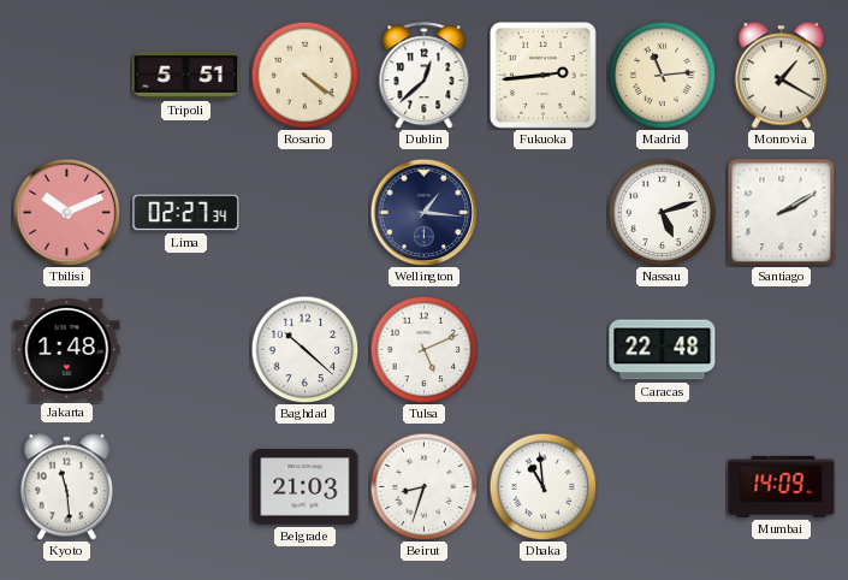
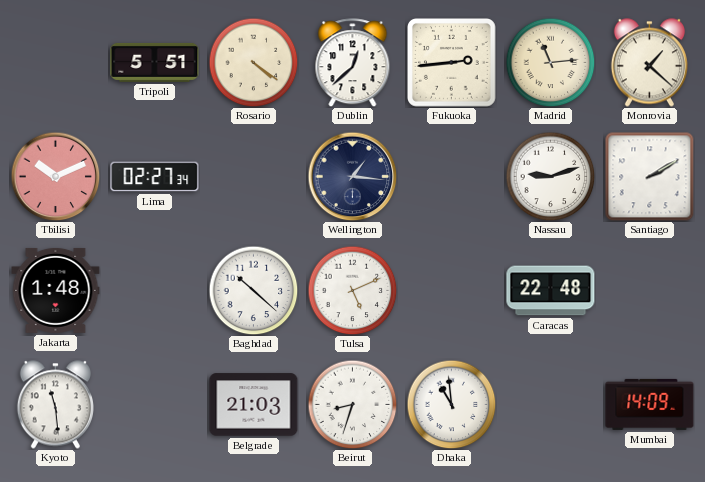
Monrovia: 1:20 -> 1:22 (649, 63)
Nassau: 5:12 -> 9:12 (550, 176)
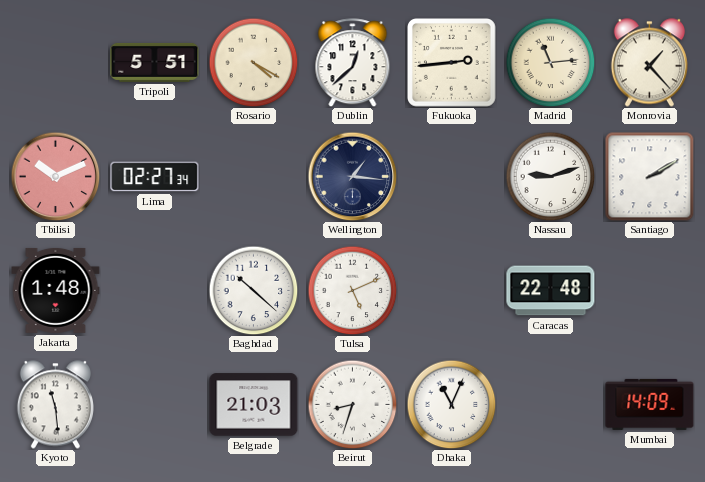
Rosario: 4:21 -> 4:20 (253, 62)
Monrovia: 1:22 -> 1:23 (649, 63)
Dhaka: 10:59 -> 11:04 (451, 404)
